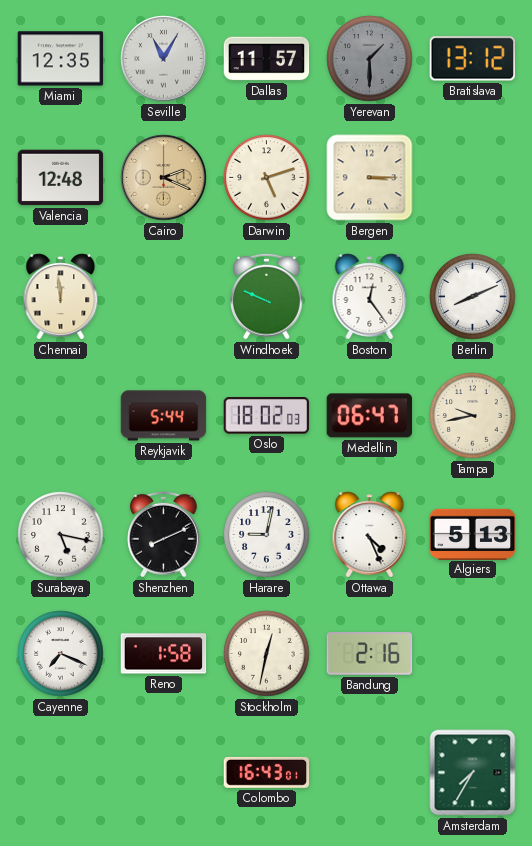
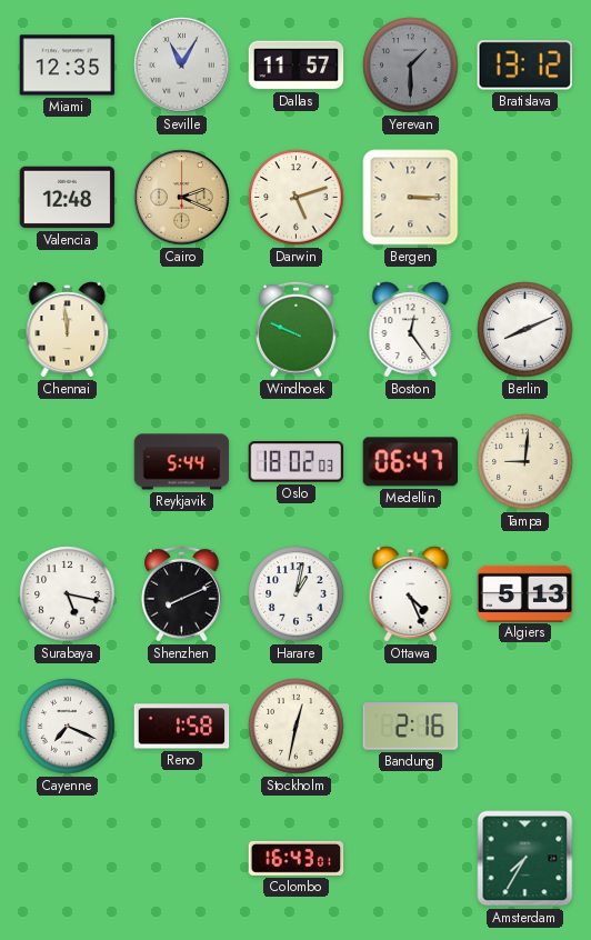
Tampa: 9:43 -> 9:01 (525, 462)
Harare: 9:02 -> 1:02 (297, 594)
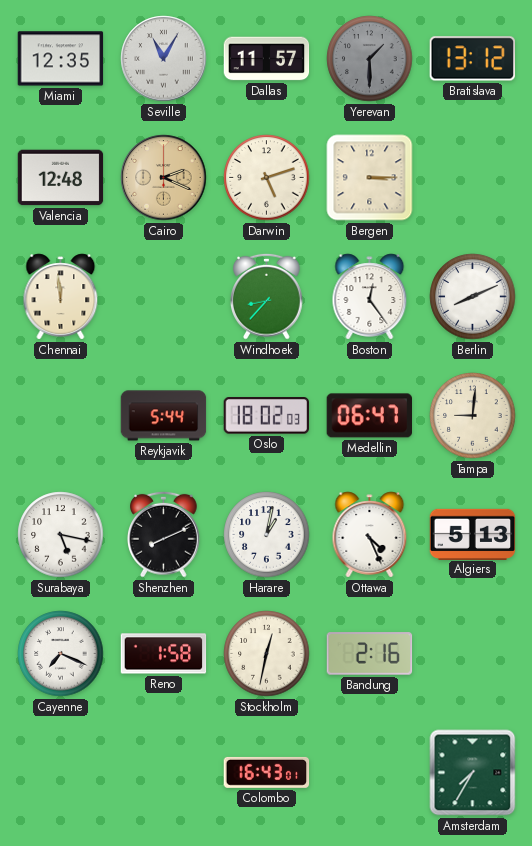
Windhoek: 9:49 -> 8:37 (267, 296)
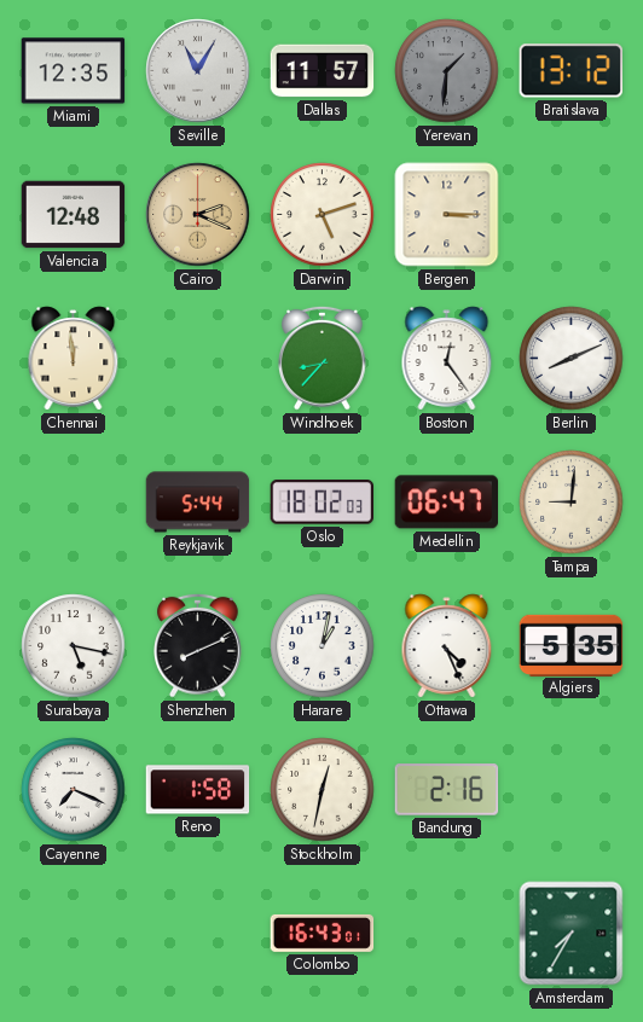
Yerevan: 1:30 -> 1:31 (447, 71)
Algiers: 5:13 -> 5:35 (572, 645)
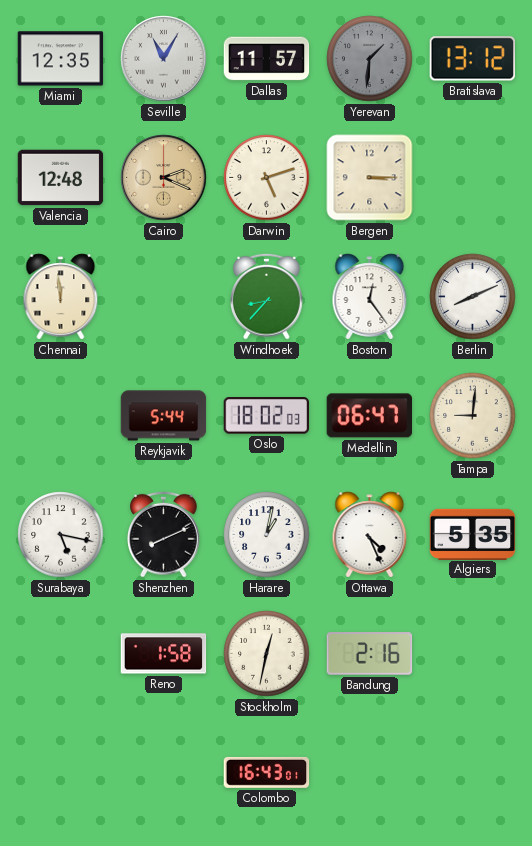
Cayenne: 7:19 -> none (74, 790)
Amsterdam: 7:35 -> none (572, 934)
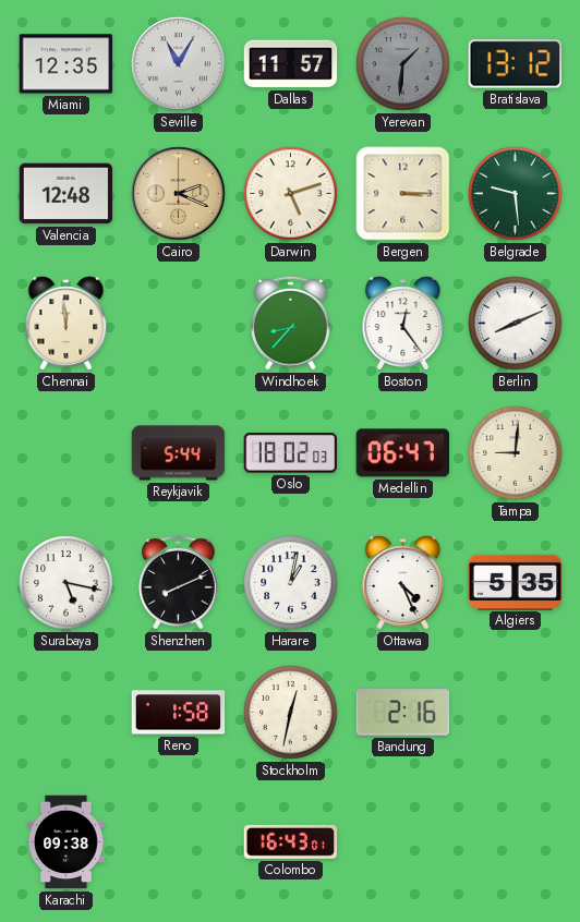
Belgrade: none -> 9:29 (516, 194)
Karachi: none -> 09:38 (67, 842)
